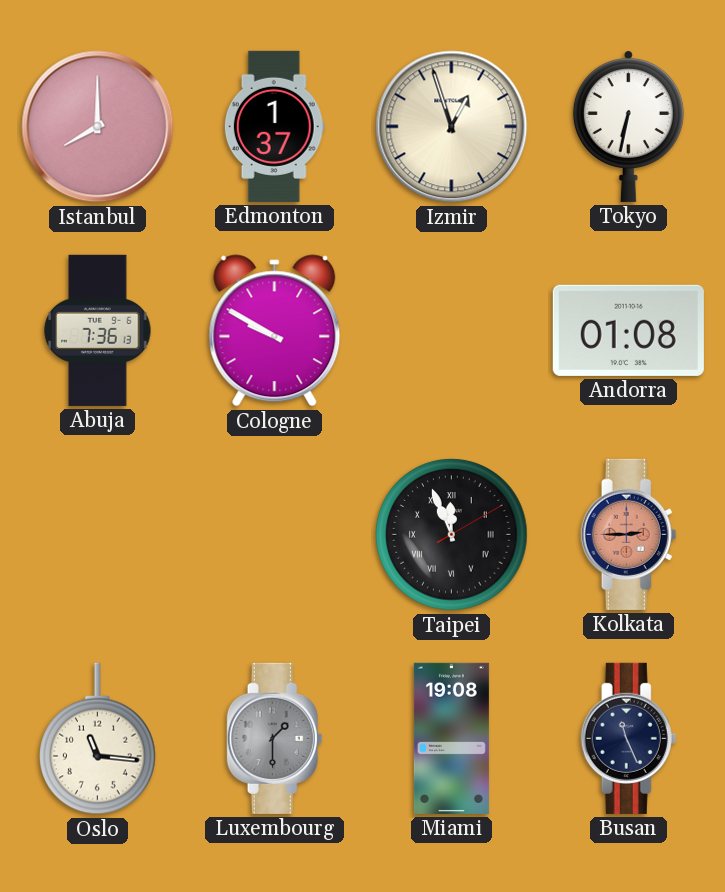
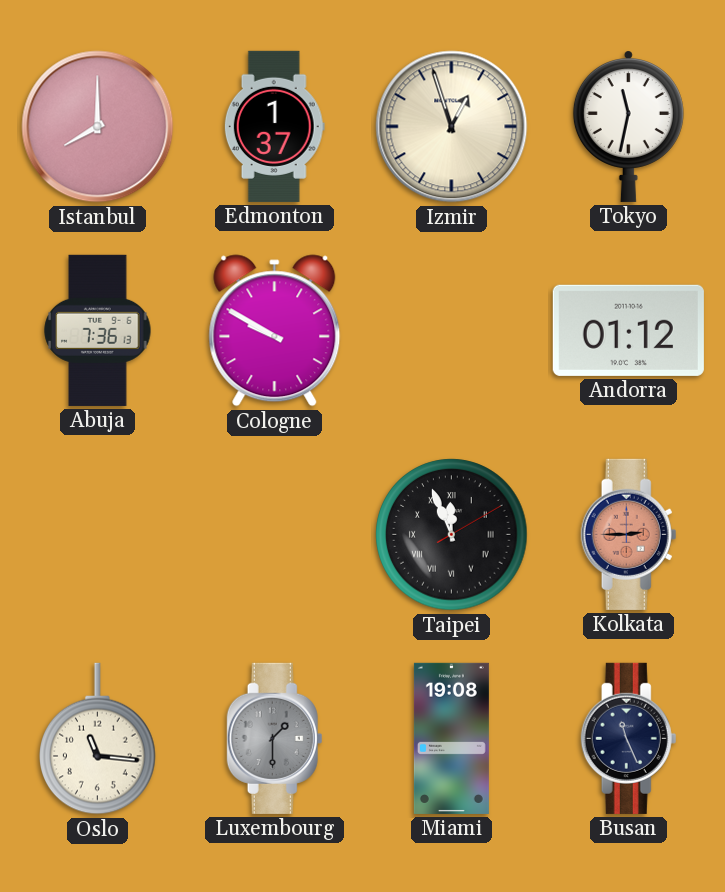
Tokyo: 6:32 -> 11:32 (628, 127)
Andorra: 01:08 -> 01:12 (628, 330)
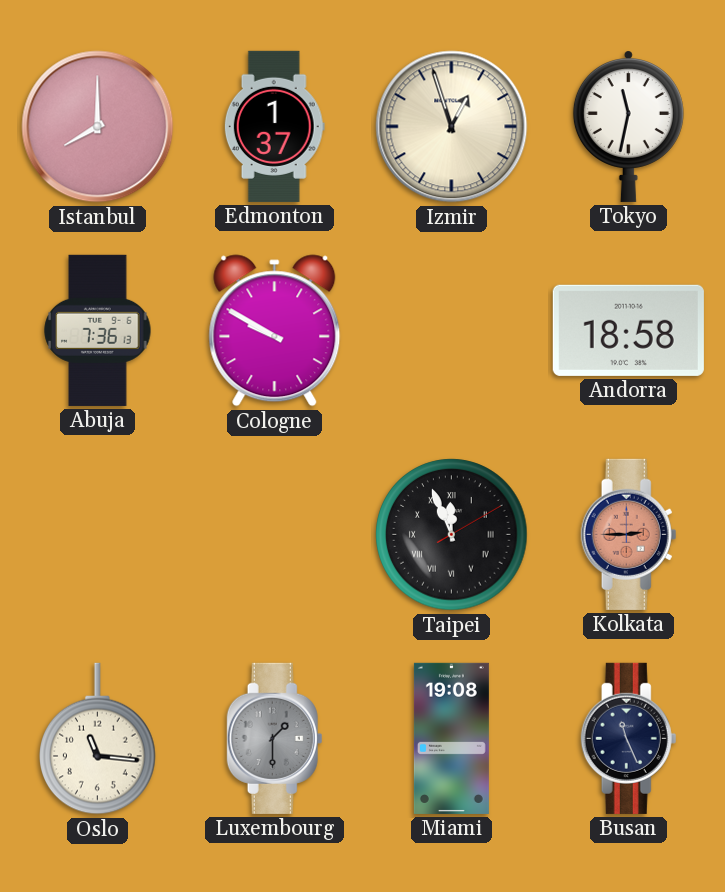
Andorra: 01:12 -> 18:58 (628, 330)
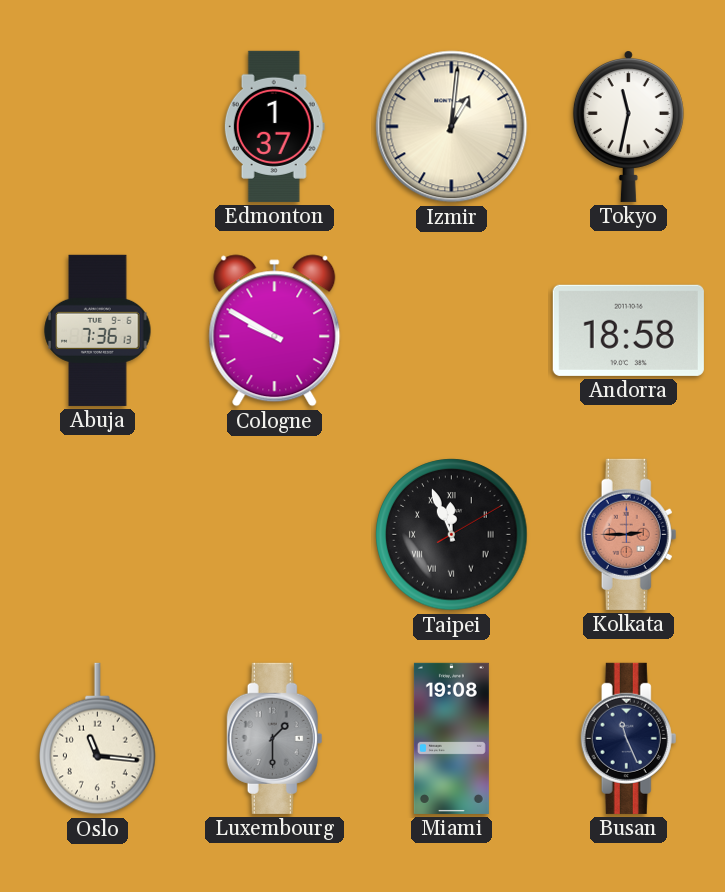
Istanbul: 8:00 -> none (98, 127)
Izmir: 12:57 -> 1:01 (452, 127)
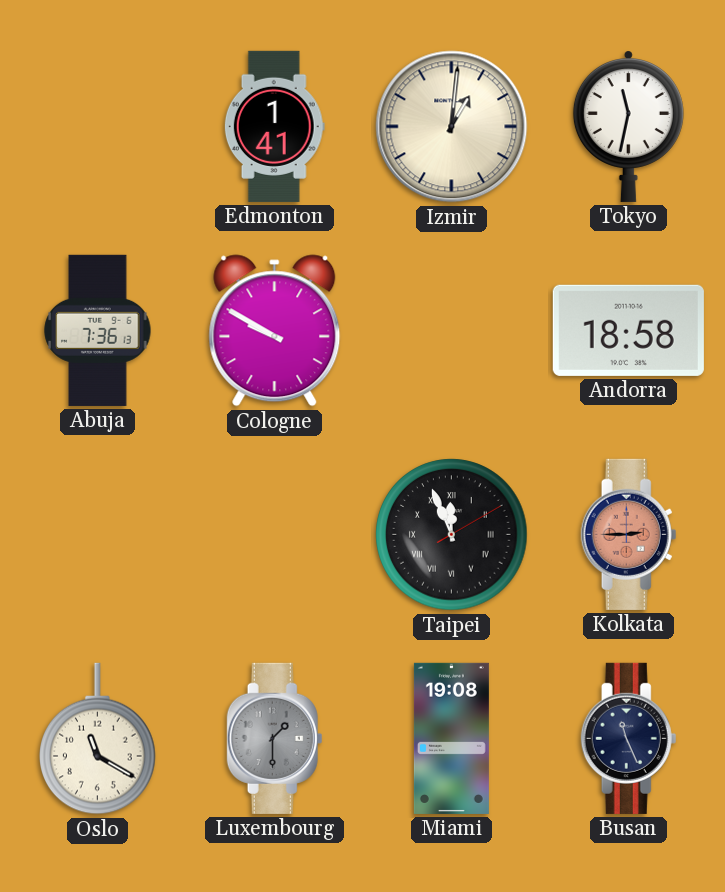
Edmonton: 1:37 -> 1:41 (274, 126)
Oslo: 11:16 -> 11:20 (98, 739)
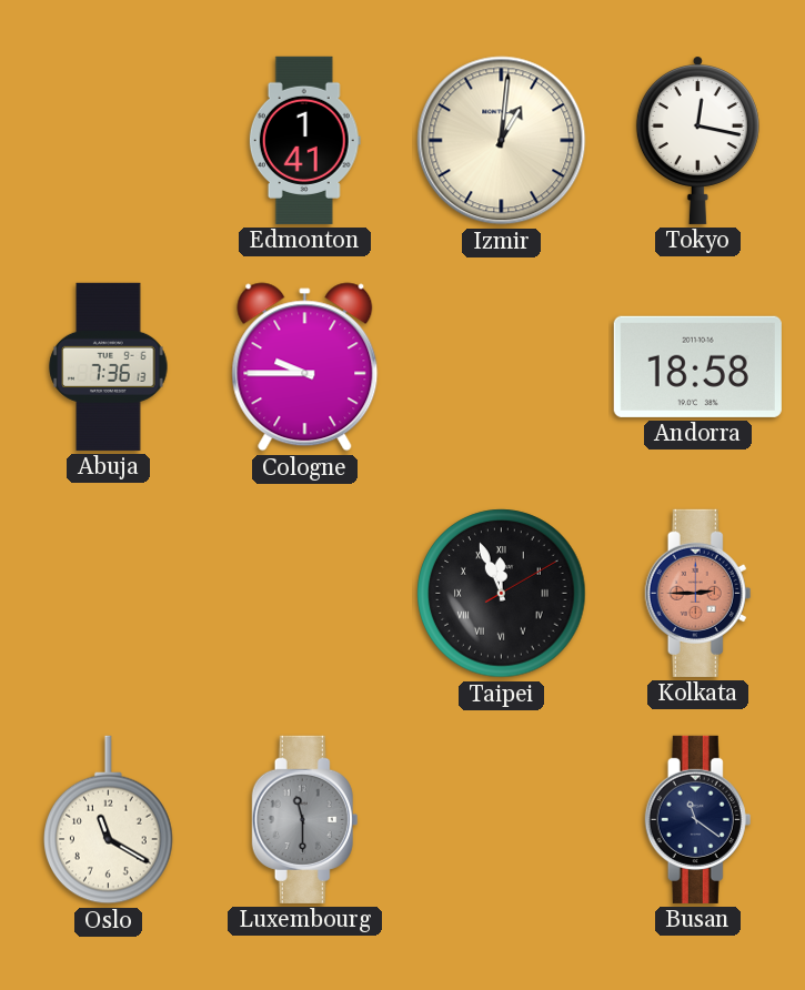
Tokyo: 11:32 -> 12:17 (697, 141)
Cologne: 9:50 -> 9:45 (305, 367)
Luxembourg: 1:30 -> 11:30 (305, 819)
Miami: 19:08 -> none (451, 738)
Busan: 11:26 -> 11:21 (698, 819)
